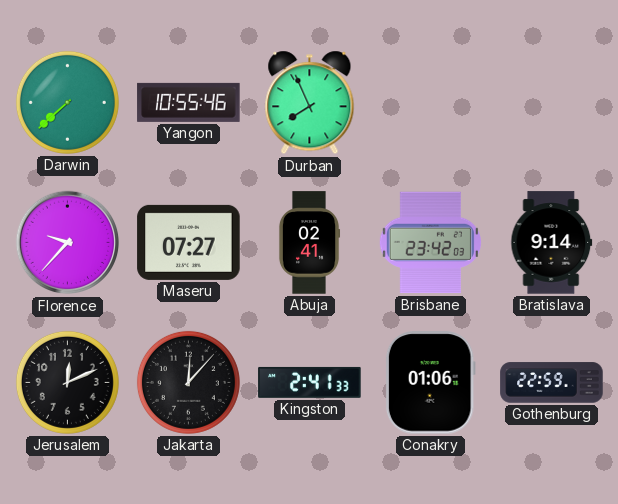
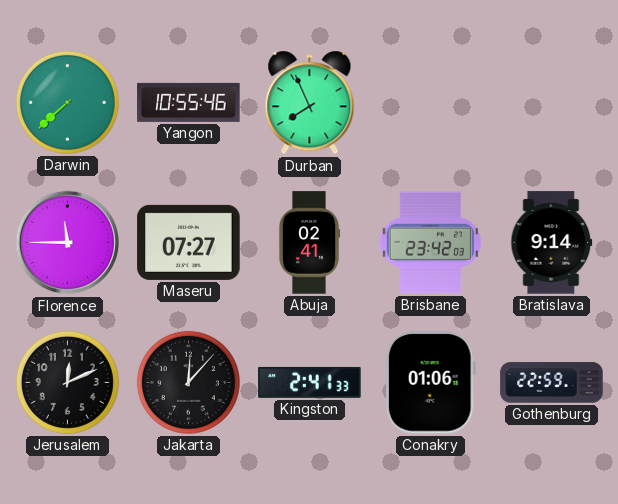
Florence: 9:37 -> 11:45 (68, 243)
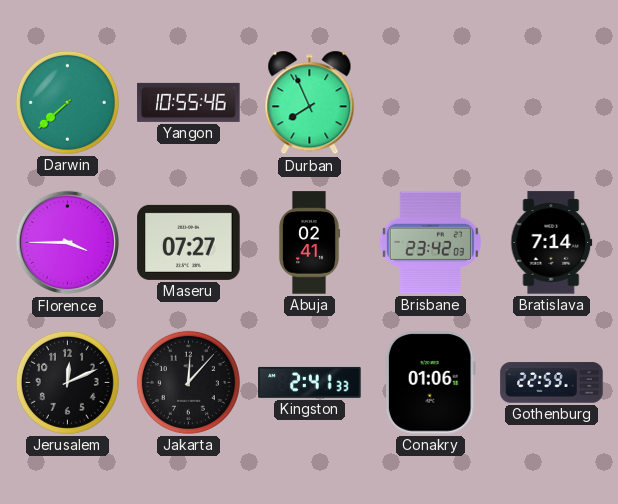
Florence: 11:45 -> 3:45 (68, 243)
Bratislava: 9:14 -> 7:14 (552, 243)
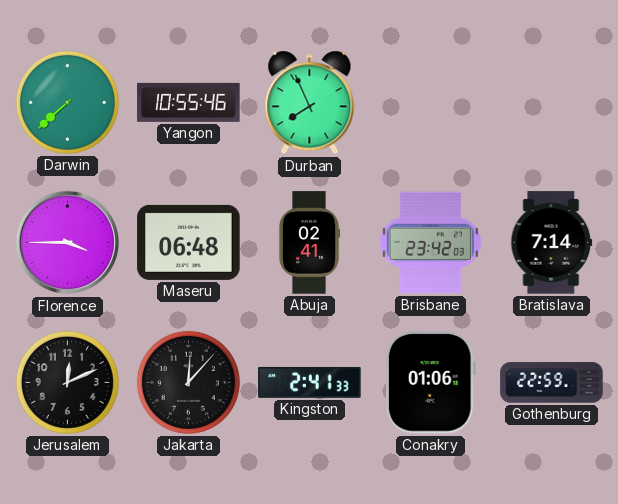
Maseru: 07:27 -> 06:48 (189, 242)
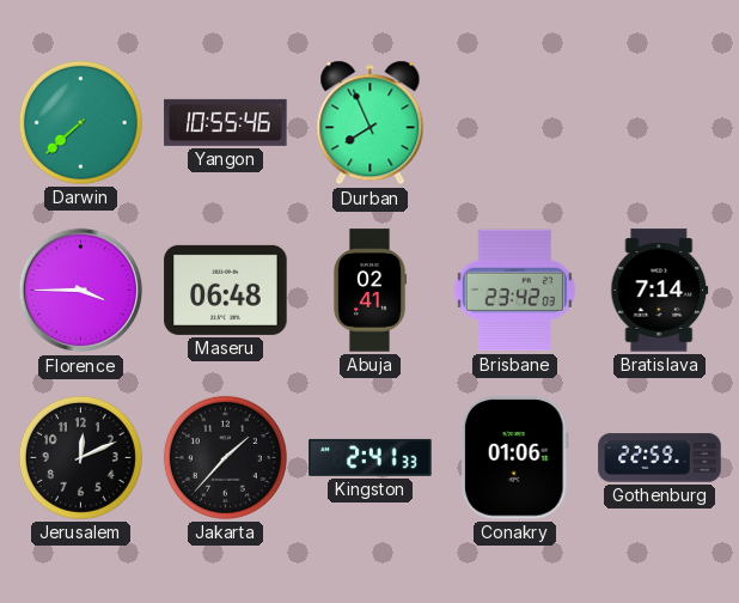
Jakarta: 12:07 -> 1:37 (225, 457)
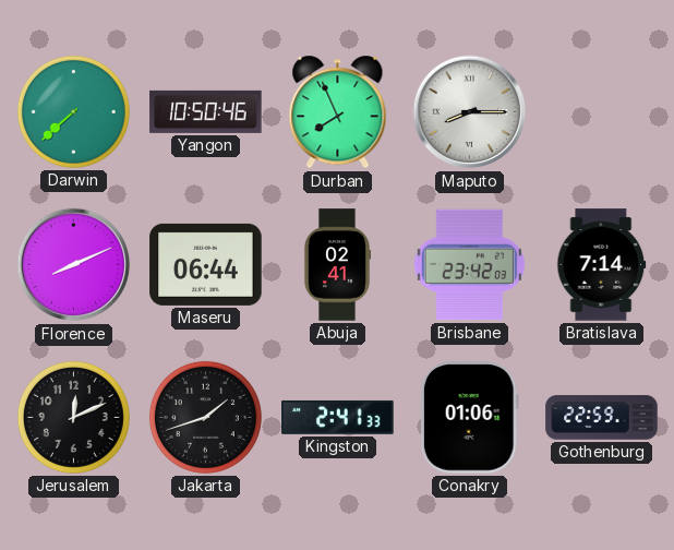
Yangon: 10:55 -> 10:50 (206, 111)
Maputo: none -> 8:15 (470, 112)
Florence: 3:45 -> 8:11 (74, 265)
Maseru: 06:48 -> 06:44 (206, 264)
Jakarta: 1:37 -> 1:42 (205, 417)
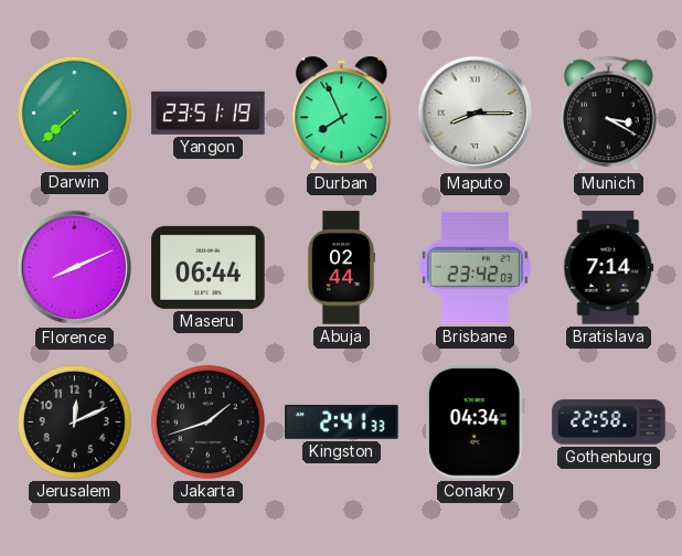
Yangon: 10:50 -> 23:51 (209, 113)
Munich: none -> 3:20 (609, 114)
Abuja: 02:41 -> 02:44 (341, 268)
Conakry: 01:06 -> 04:34 (475, 423)
Gothenburg: 22:59 -> 22:58 (609, 423)
